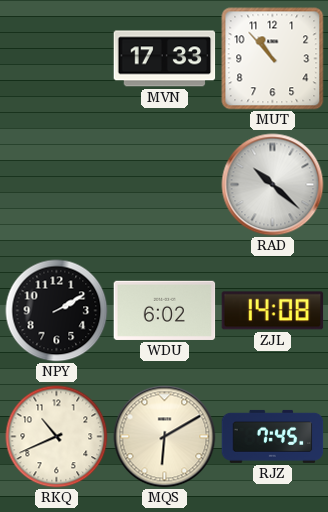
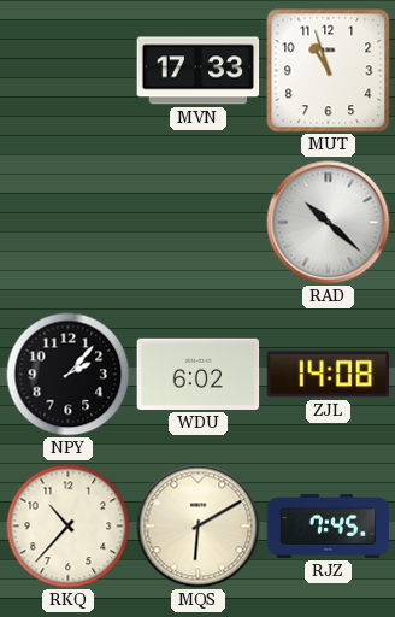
MUT: 10:53 -> 10:57 (329, 71)
NPY: 2:10 -> 2:07 (69, 375)
RKQ: 10:41 -> 10:37 (69, 527)
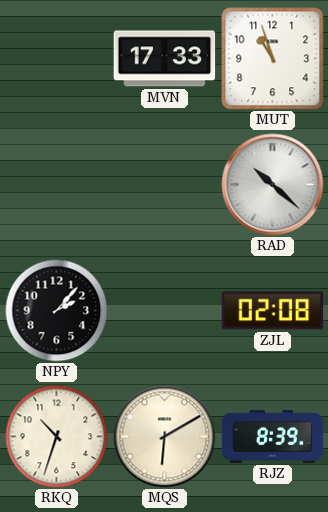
WDU: 6:02 -> none (199, 374)
ZJL: 14:08 -> 02:08 (273, 311)
RKQ: 10:37 -> 10:33 (57, 437)
RJZ: 7:45 -> 8:39 (273, 436)
